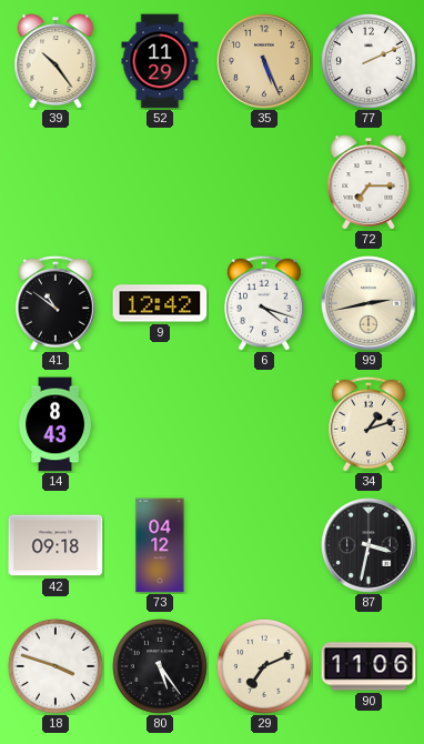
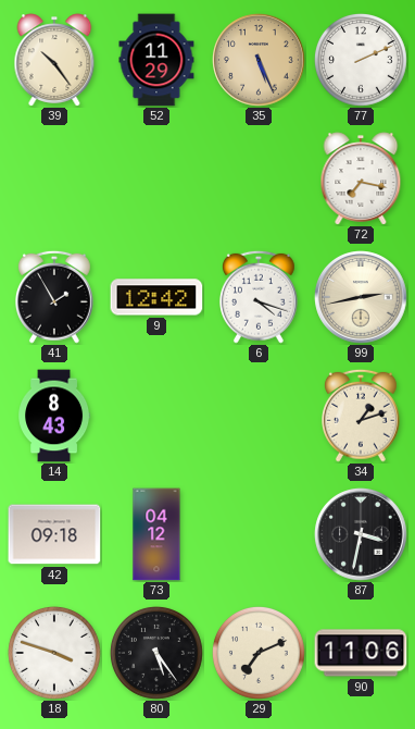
72: 7:15 -> 7:17 (361, 178)
41: 10:51 -> 1:55 (55, 297)
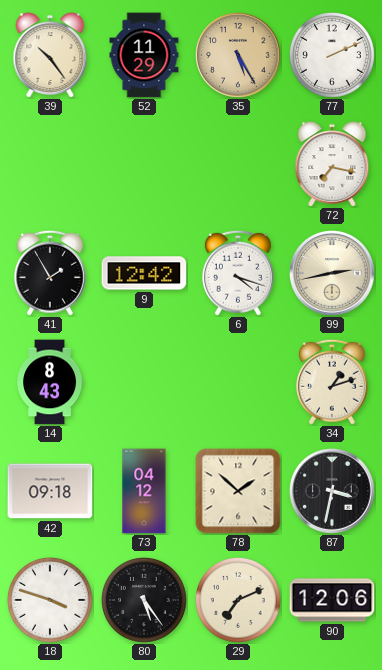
35: 5:26 -> 5:25 (238, 55)
78: none -> 1:52 (238, 491)
90: 11:06 -> 12:06 (332, 600)
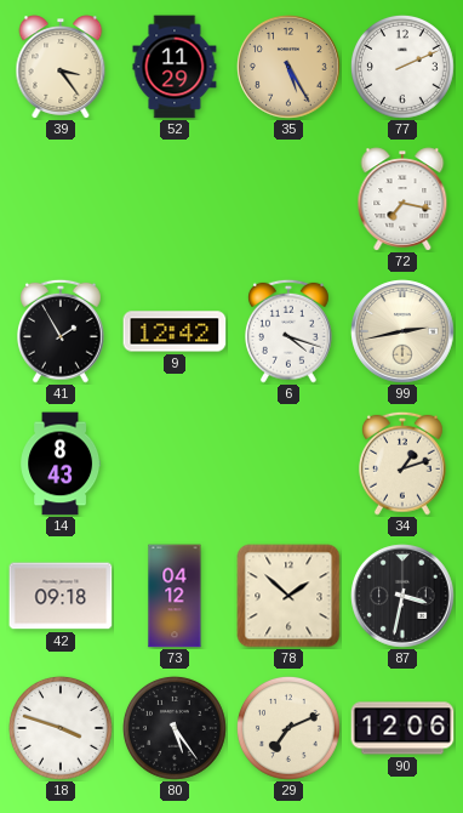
39: 10:24 -> 3:24 (61, 67)
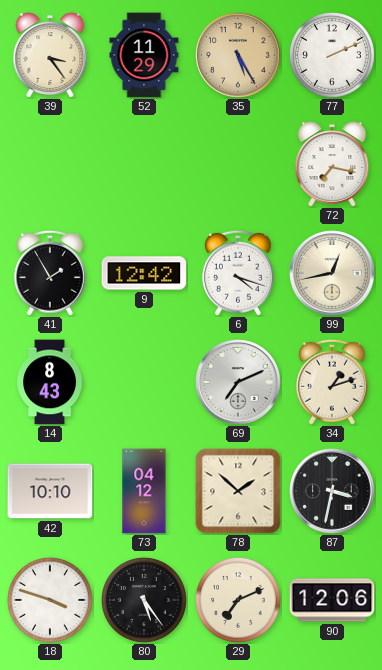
99: 2:43 -> 12:43 (332, 273)
69: none -> 7:11 (238, 382)
42: 09:18 -> 10:10 (50, 491)
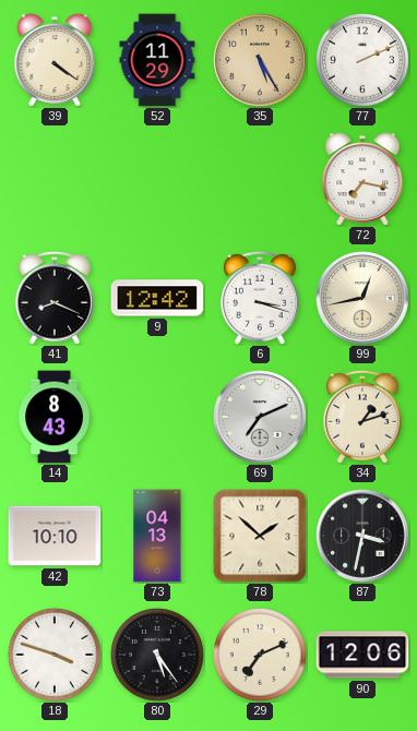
39: 3:24 -> 4:21 (55, 60)
41: 1:55 -> 8:19 (56, 298)
6: 4:18 -> 3:18 (261, 298)
73: 04:12 -> 04:13 (157, 536)
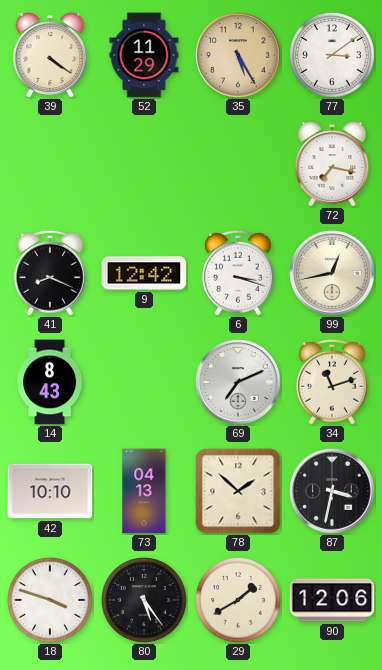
77: 2:11 -> 3:09 (332, 55)
34: 1:12 -> 11:12 (333, 382)
29: 7:11 -> 1:40 (238, 600)
